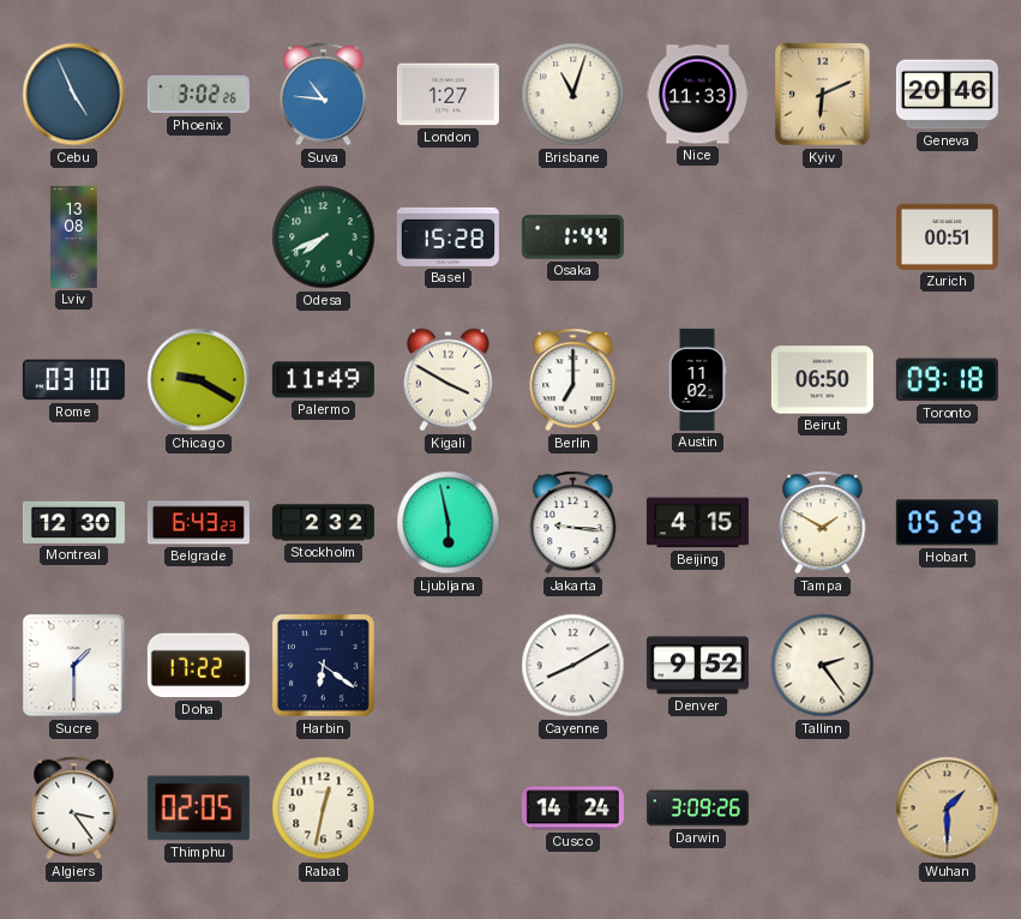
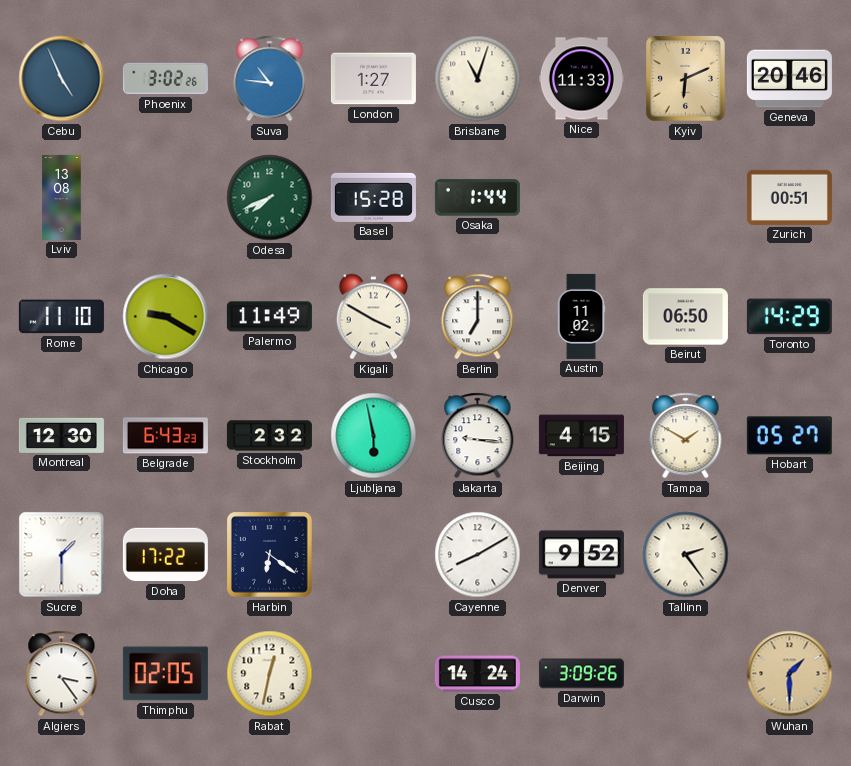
Rome: 03:10 -> 11:10 (61, 317)
Toronto: 09:18 -> 14:29 (789, 317)
Hobart: 05:29 -> 05:27 (789, 436)
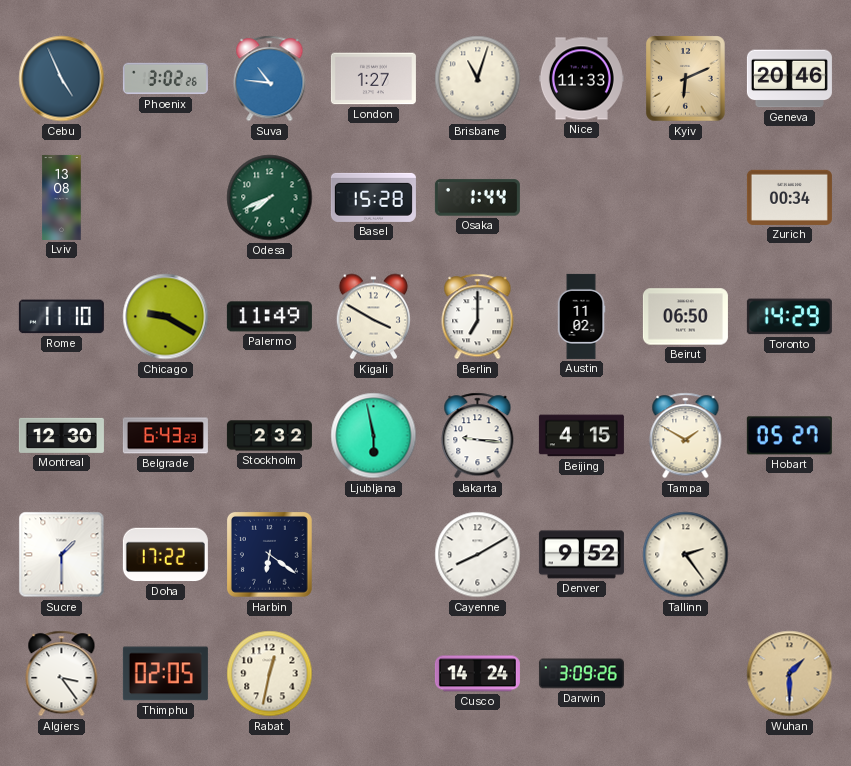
Zurich: 00:51 -> 00:34 (789, 197)
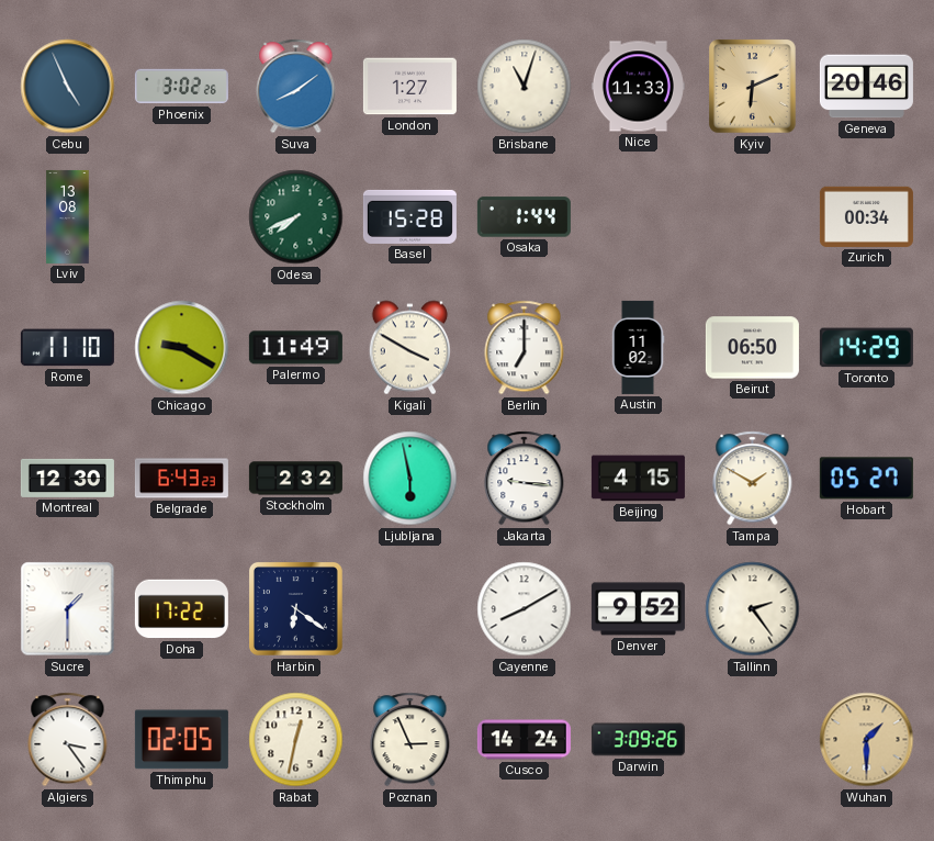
Suva: 10:46 -> 8:09 (296, 87)
Poznan: none -> 2:56 (410, 740)
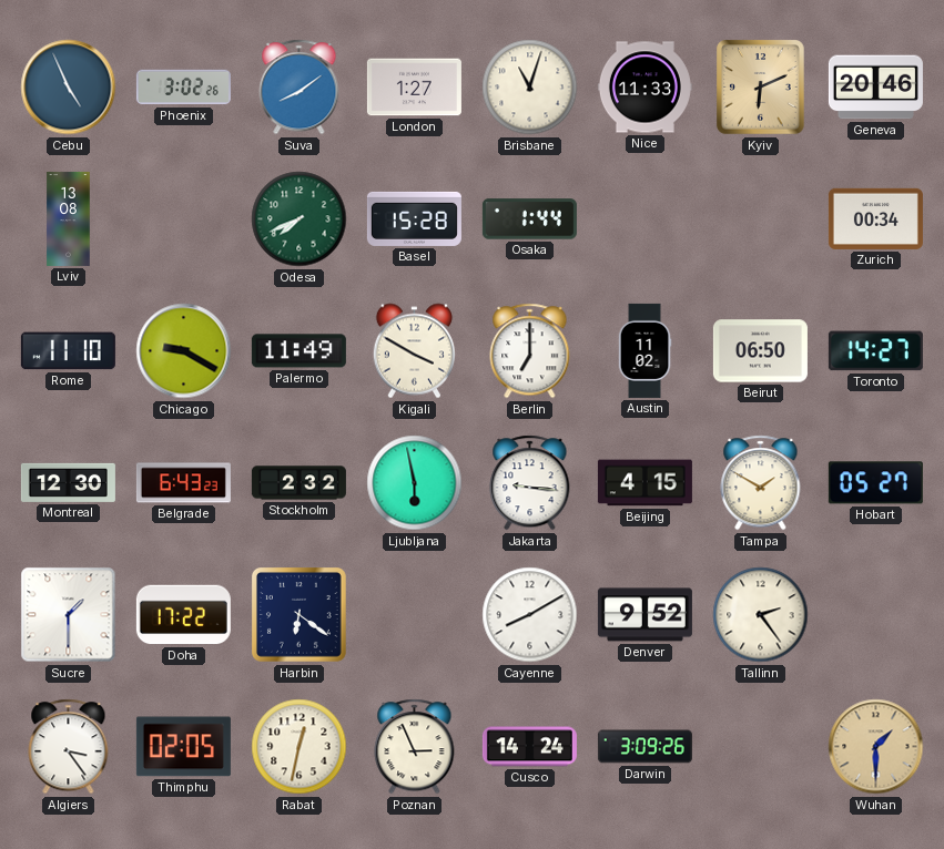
Toronto: 14:29 -> 14:27 (875, 351)
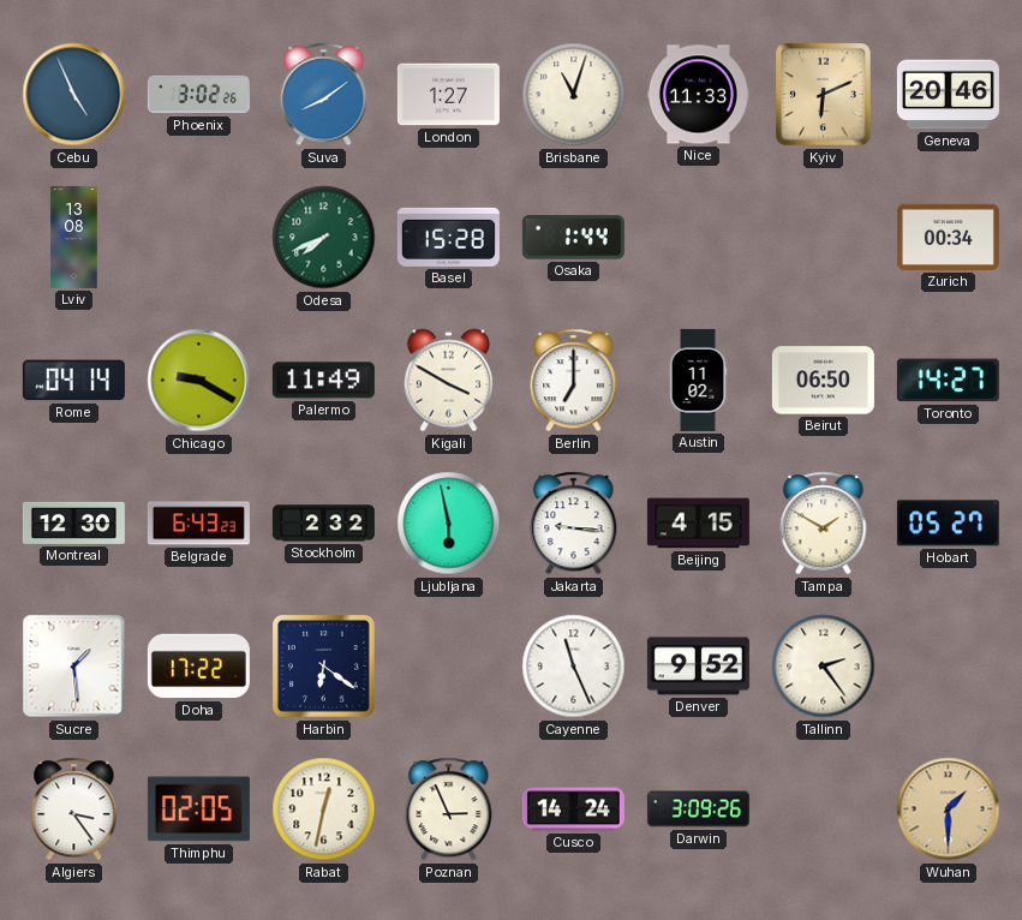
Rome: 11:10 -> 04:14 (73, 381)
Sucre: 1:30 -> 1:29 (74, 667)
Cayenne: 8:10 -> 11:26 (574, 667)
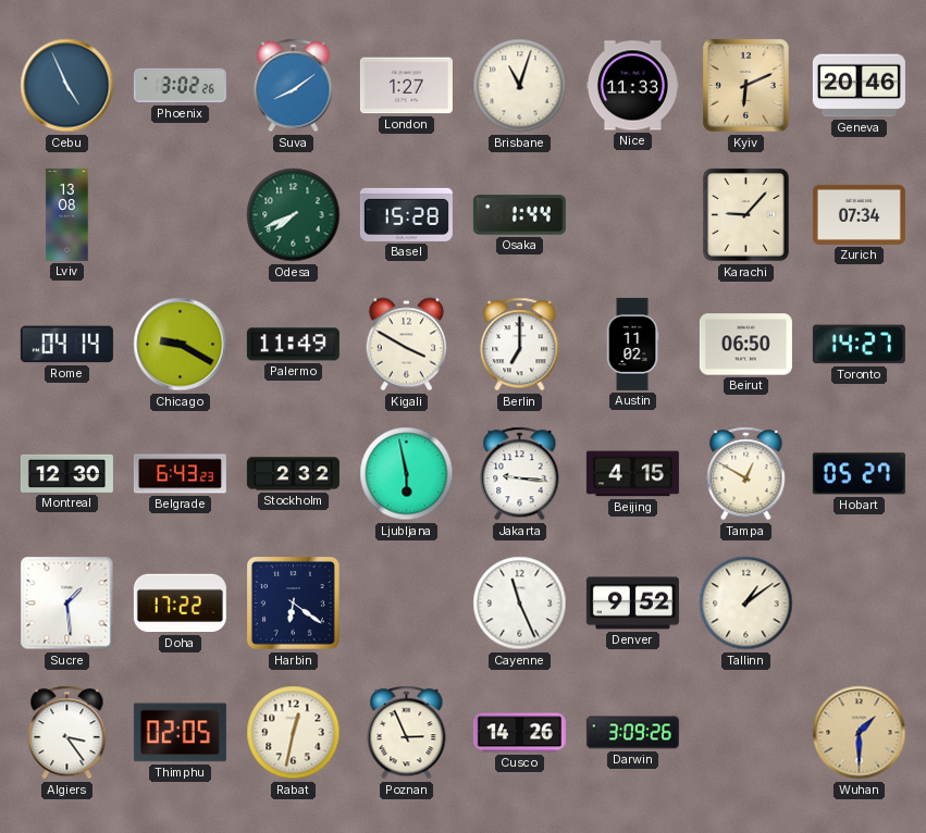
Karachi: none -> 9:07 (746, 215)
Zurich: 00:34 -> 07:34 (859, 214)
Tampa: 1:50 -> 12:50 (746, 474)
Tallinn: 2:24 -> 1:09 (746, 604)
Cusco: 14:24 -> 14:26 (519, 733)
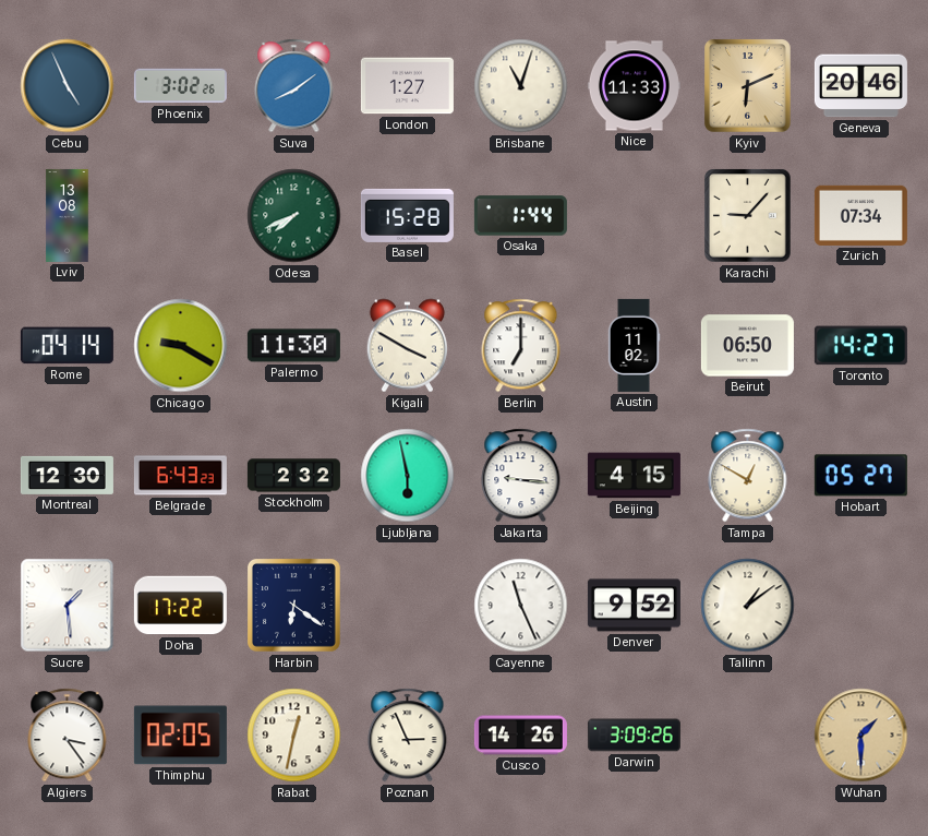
Palermo: 11:49 -> 11:30 (293, 346)
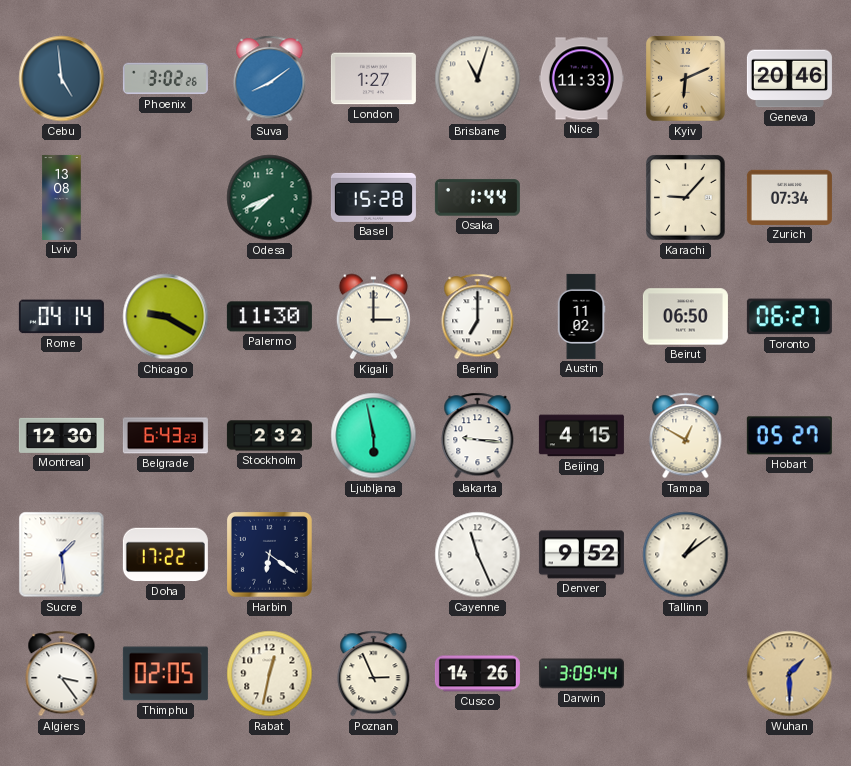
Cebu: 4:56 -> 4:59 (62, 79)
Kigali: 3:50 -> 3:00 (373, 317)
Toronto: 14:27 -> 06:27 (789, 317)
Darwin: 3:09:26 -> 3:09:44 (581, 674)
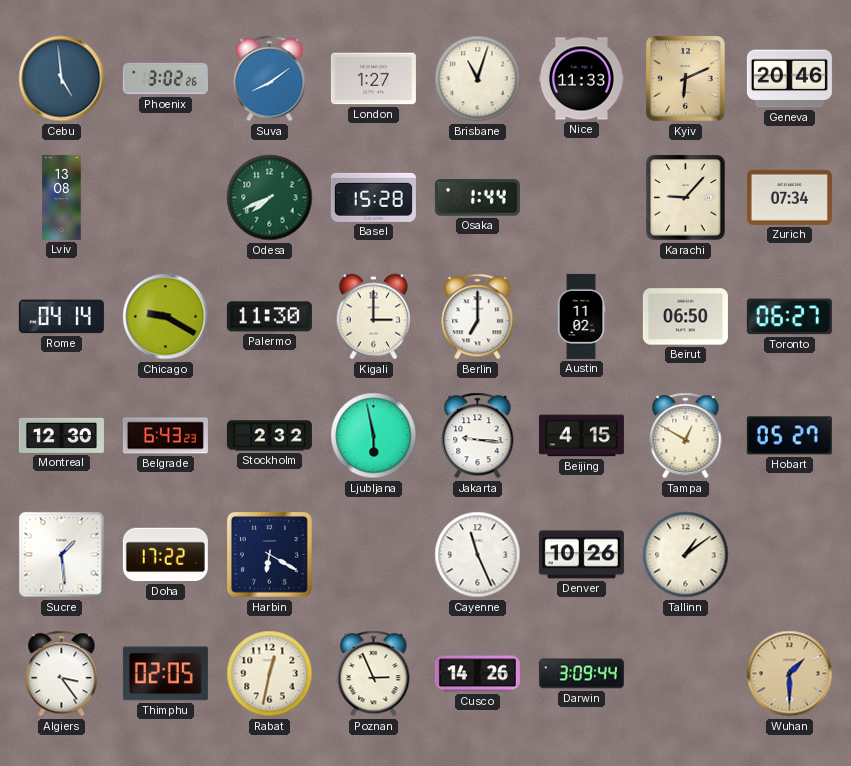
Harbin: 6:21 -> 6:20 (270, 555)
Denver: 9:52 -> 10:26 (581, 555)
